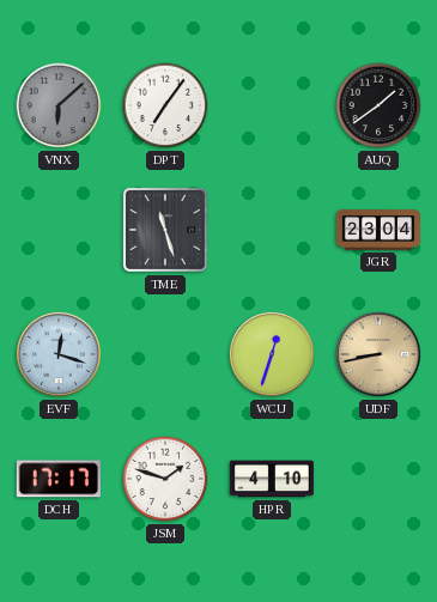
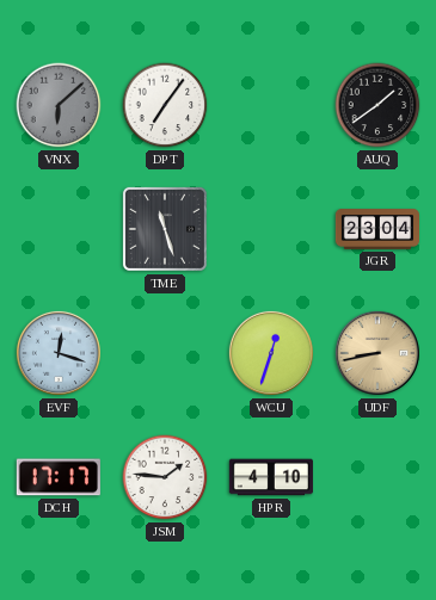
JSM: 1:48 -> 1:46 (165, 477)
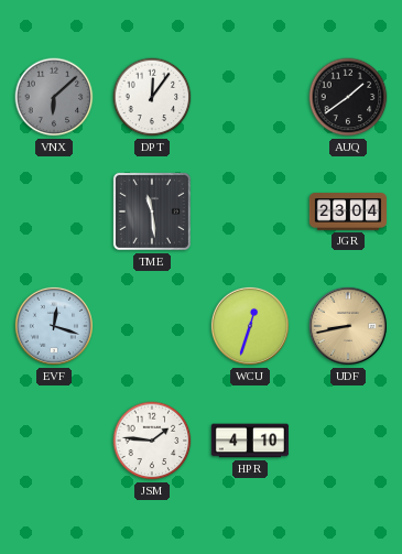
DPT: 7:06 -> 12:06 (152, 97)
TME: 11:27 -> 11:29 (152, 211)
DCH: 17:17 -> none (59, 477)
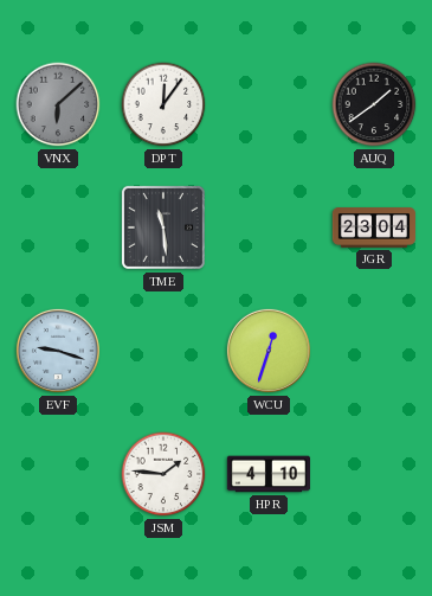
EVF: 12:18 -> 9:18 (58, 351)
UDF: 8:43 -> none (348, 326)
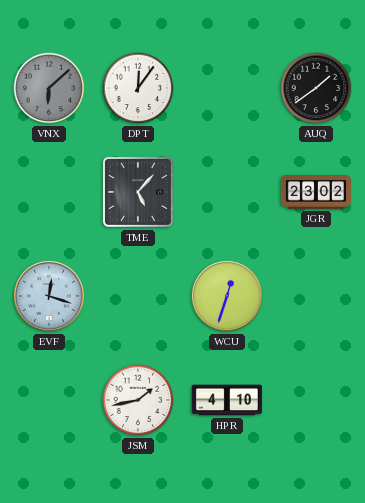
TME: 11:29 -> 5:07 (138, 192)
JGR: 23:04 -> 23:02 (315, 192)
EVF: 9:18 -> 12:18 (49, 296)
JSM: 1:46 -> 1:43 (138, 400)
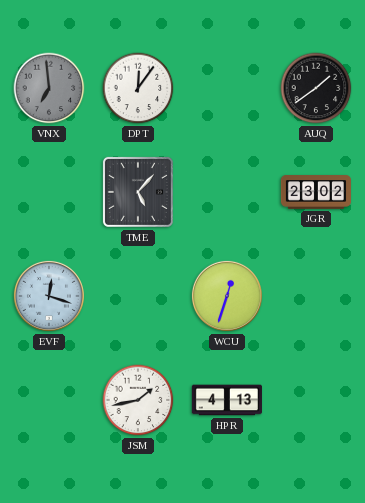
VNX: 6:08 -> 6:59 (49, 88)
HPR: 4:10 -> 4:13 (227, 400)
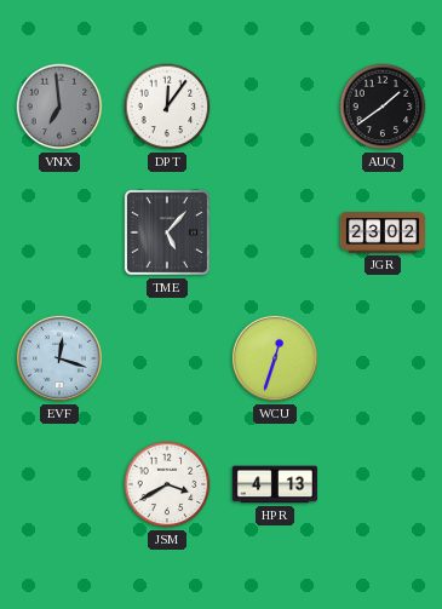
JSM: 1:43 -> 3:40 (167, 484)
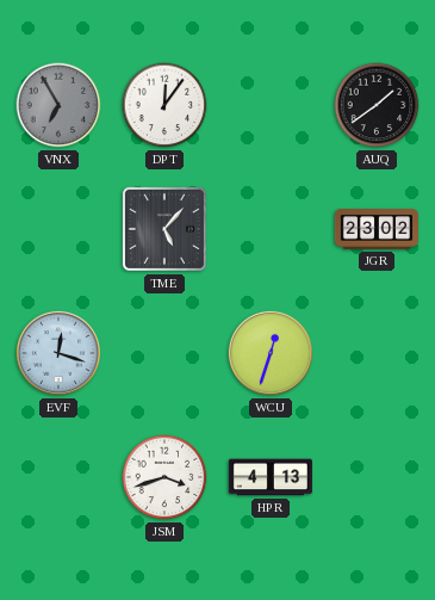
VNX: 6:59 -> 6:55 (58, 105)
JSM: 3:40 -> 3:42 (164, 477)
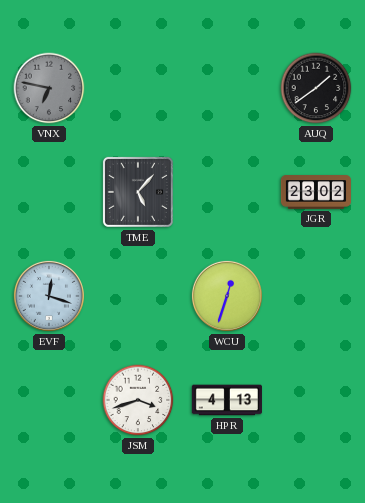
VNX: 6:55 -> 6:47 (49, 88)
DPT: 12:06 -> none (164, 105)
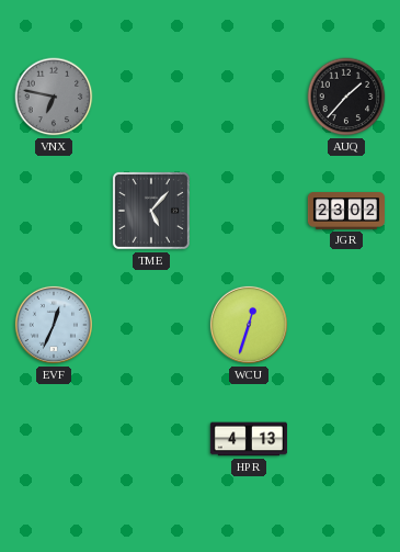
AUQ: 1:39 -> 1:37 (346, 97)
EVF: 12:18 -> 12:34 (54, 325)
JSM: 3:42 -> none (138, 400)
